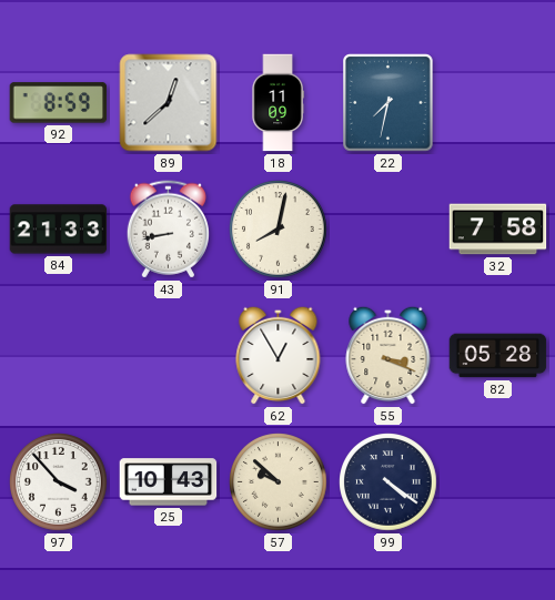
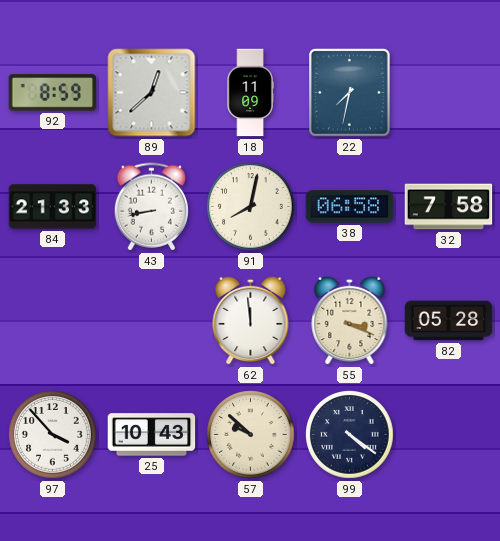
38: none -> 06:58 (350, 207)
62: 12:55 -> 11:59 (251, 320)
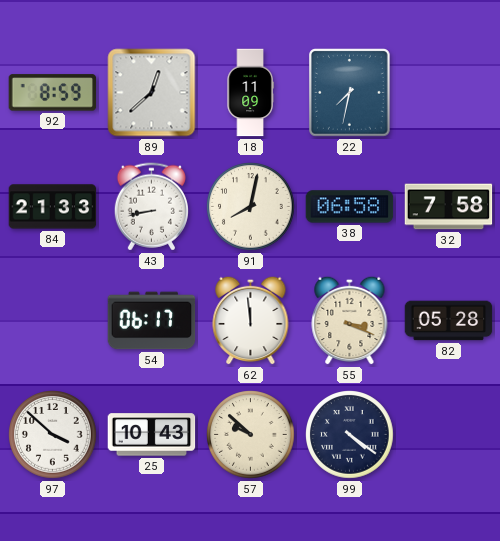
54: none -> 06:17 (152, 321)
97: 3:53 -> 3:52 (53, 435)
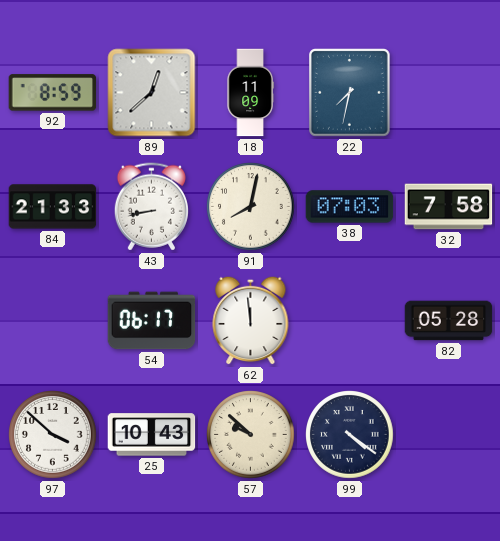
38: 06:58 -> 07:03 (350, 207)
55: 3:19 -> none (350, 320)
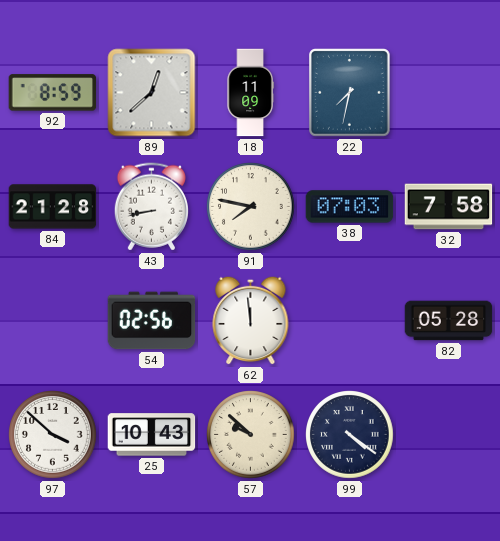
84: 21:33 -> 21:28 (53, 207)
91: 8:02 -> 7:47 (251, 207)
54: 06:17 -> 02:56 (152, 321)
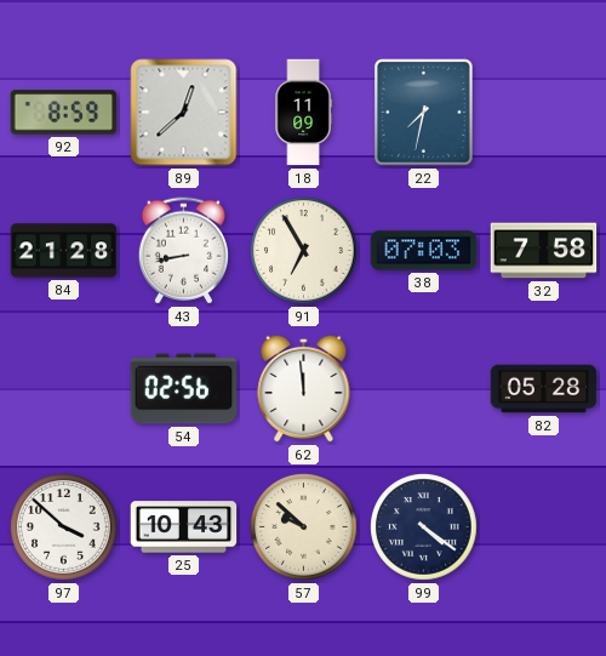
91: 7:47 -> 6:55 (304, 251)
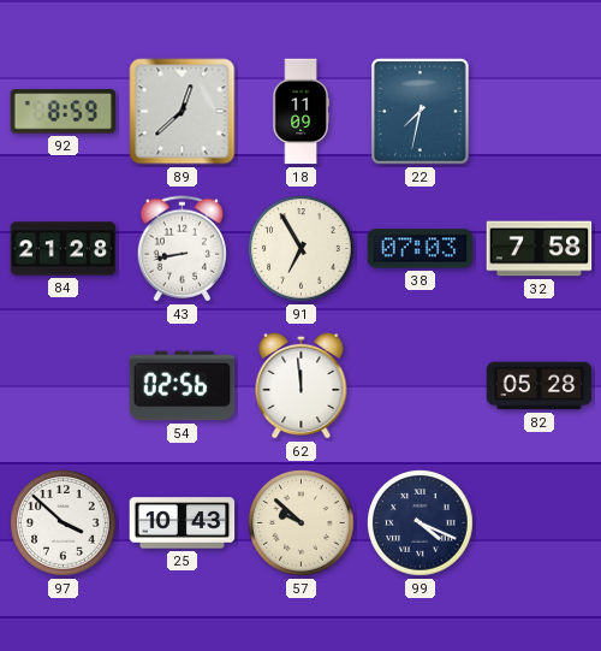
99: 4:21 -> 4:19 (421, 523)
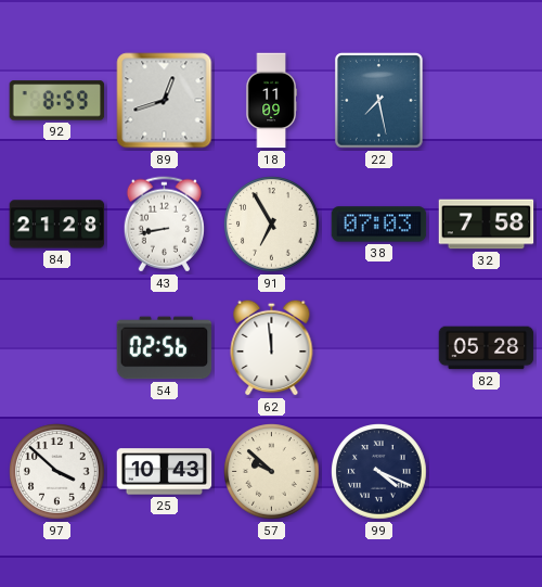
89: 12:38 -> 12:42 (165, 101)
22: 7:32 -> 7:28 (379, 101)
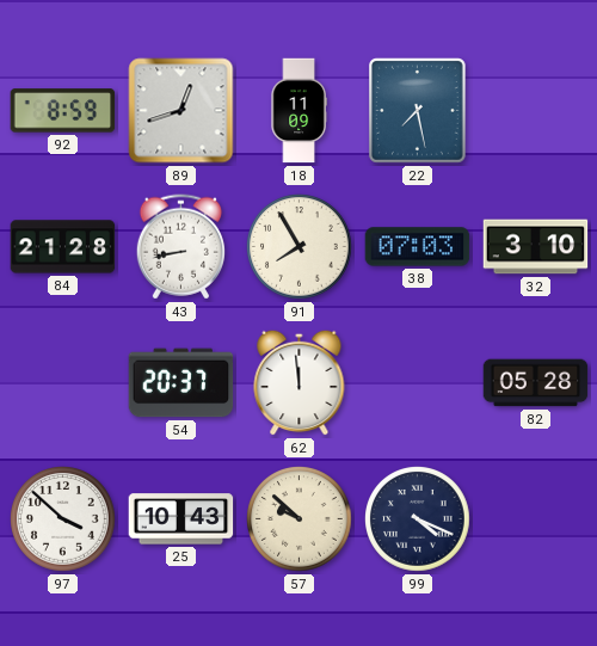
91: 6:55 -> 7:55 (300, 247)
32: 7:58 -> 3:10 (536, 247)
54: 02:56 -> 20:37 (181, 383)
